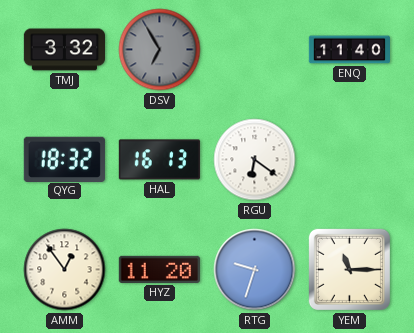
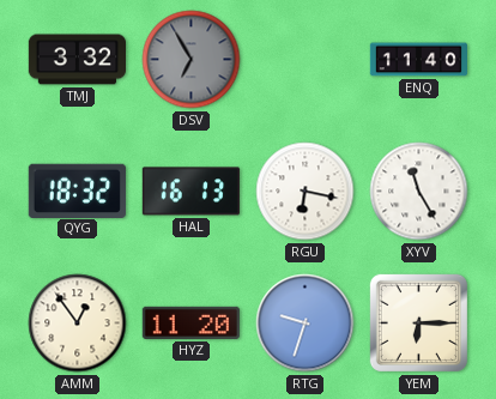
RGU: 6:21 -> 6:17 (306, 192)
XYV: none -> 11:25 (419, 192)
YEM: 11:15 -> 6:15 (418, 322)
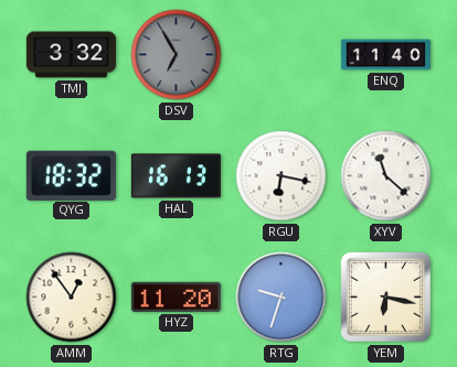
XYV: 11:25 -> 11:22 (386, 176)
YEM: 6:15 -> 6:17 (385, 296)
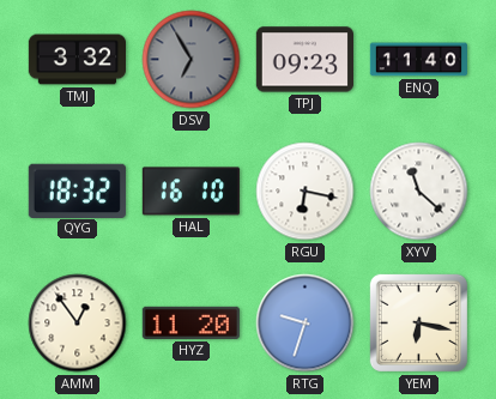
TPJ: none -> 09:23 (304, 60)
HAL: 16:13 -> 16:10 (190, 192)
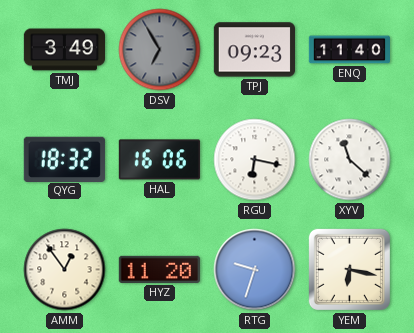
TMJ: 3:32 -> 3:49 (64, 50)
HAL: 16:10 -> 16:06 (159, 160)
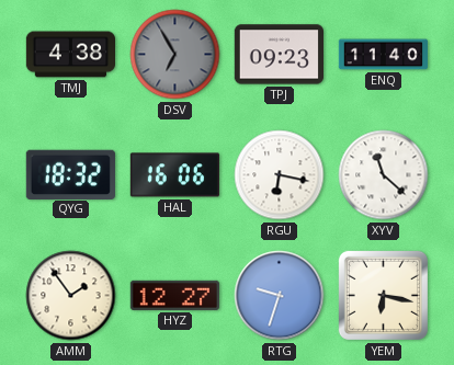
TMJ: 3:49 -> 4:38 (70, 55)
AMM: 12:54 -> 1:54 (71, 296)
HYZ: 11:20 -> 12:27 (174, 295)
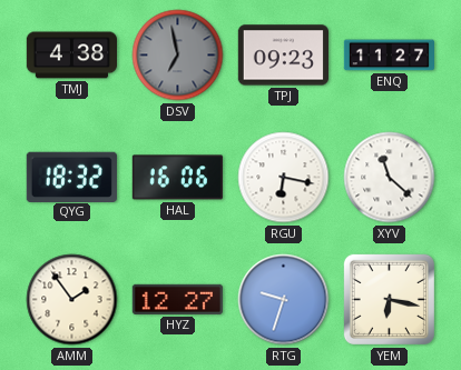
DSV: 6:55 -> 6:58 (178, 56)
ENQ: 11:40 -> 11:27 (389, 56)
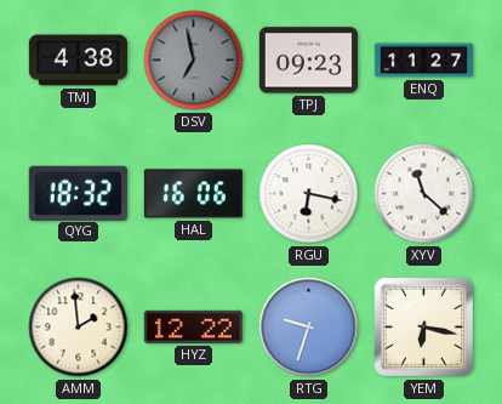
AMM: 1:54 -> 1:59 (79, 328)
HYZ: 12:27 -> 12:22 (193, 326)
